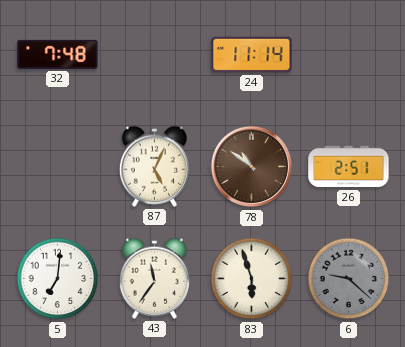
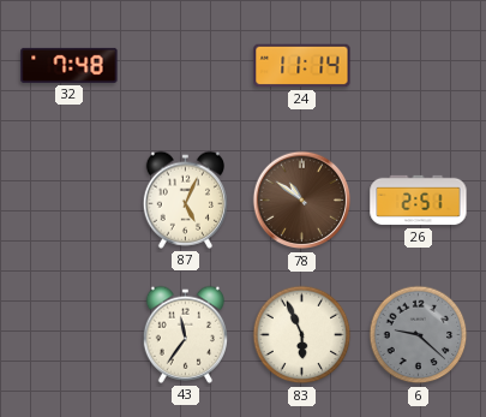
5: 7:01 -> none (58, 279)
83: 5:57 -> 5:56 (302, 335)
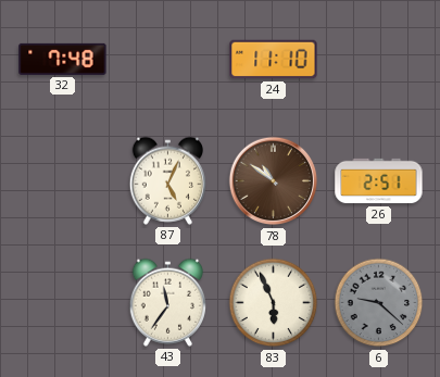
24: 11:14 -> 11:10 (274, 60)
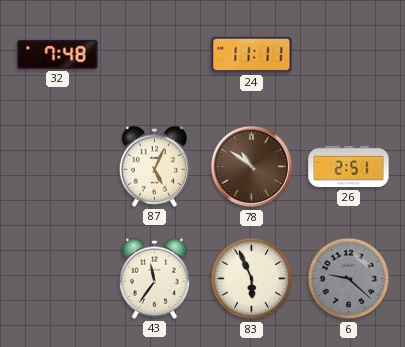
24: 11:10 -> 11:11 (252, 55)
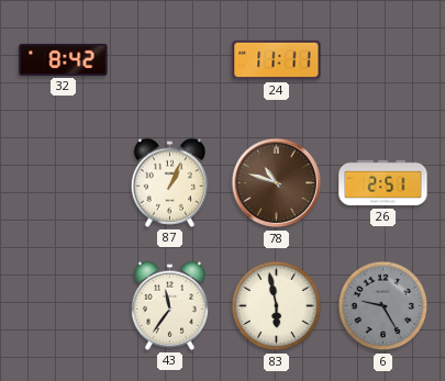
32: 7:48 -> 8:42 (64, 59)
87: 5:04 -> 1:04 (169, 182)
78: 10:51 -> 10:48 (277, 183)
83: 5:56 -> 5:58 (277, 306)
6: 9:22 -> 9:25 (383, 306)
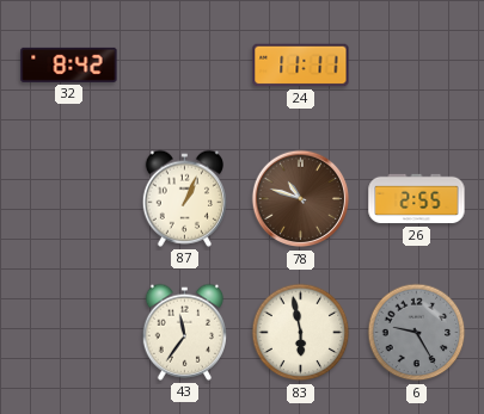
26: 2:51 -> 2:55 (417, 199)
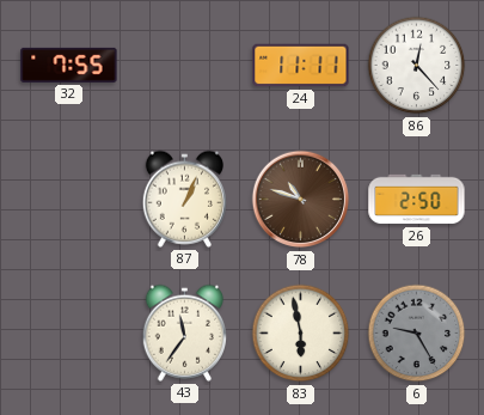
32: 8:42 -> 7:55 (69, 65)
86: none -> 12:23 (417, 66)
26: 2:55 -> 2:50 (417, 200)
